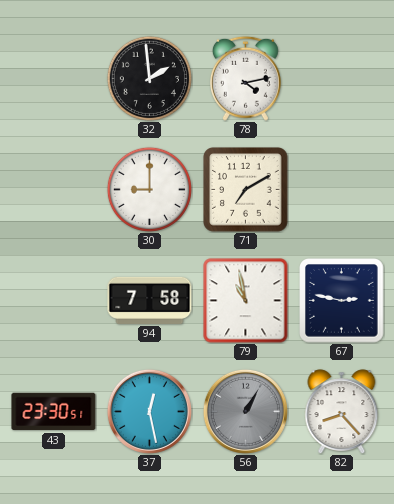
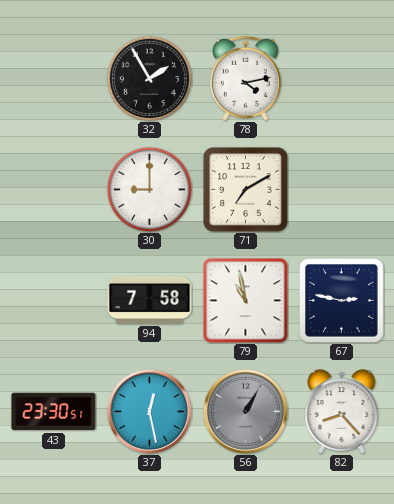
32: 1:59 -> 1:55 (149, 78)
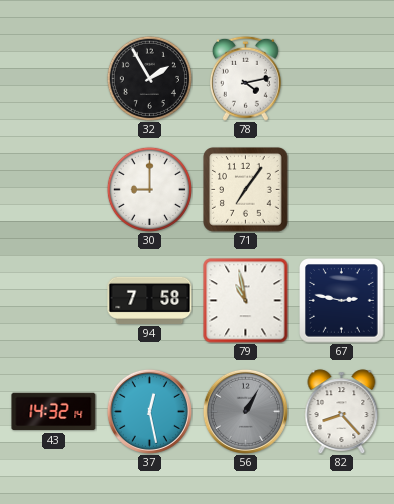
71: 7:10 -> 7:06 (246, 190)
43: 23:30 -> 14:32 (54, 412)
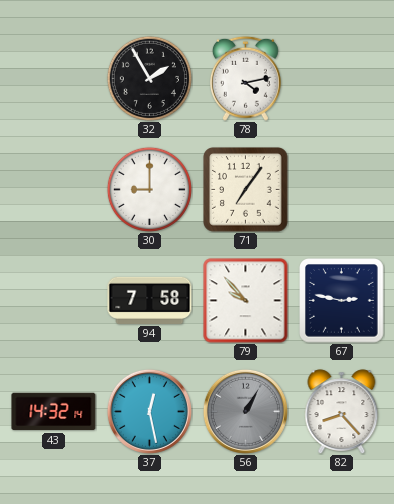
79: 10:58 -> 9:53 (246, 301)
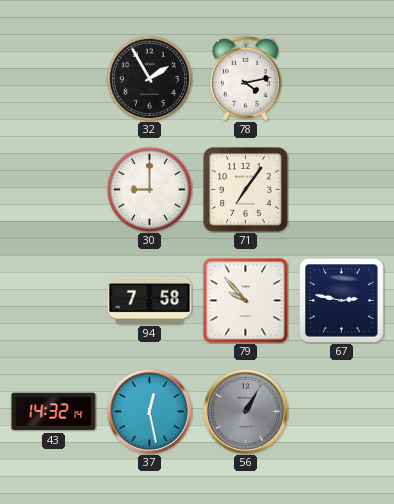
82: 8:23 -> none (342, 411)
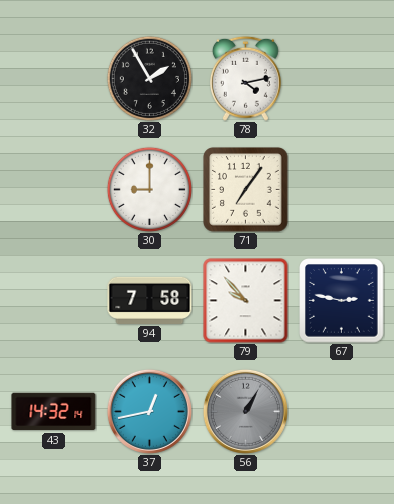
37: 12:28 -> 12:43 (149, 411)
